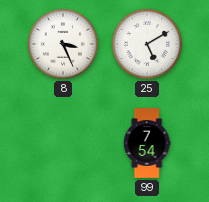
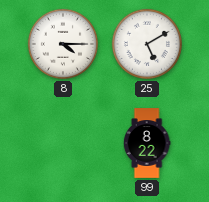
8: 3:26 -> 4:15 (63, 44)
99: 7:54 -> 8:22 (147, 143)
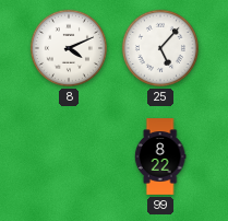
8: 4:15 -> 4:11 (69, 48)
25: 5:10 -> 5:07 (160, 48)
